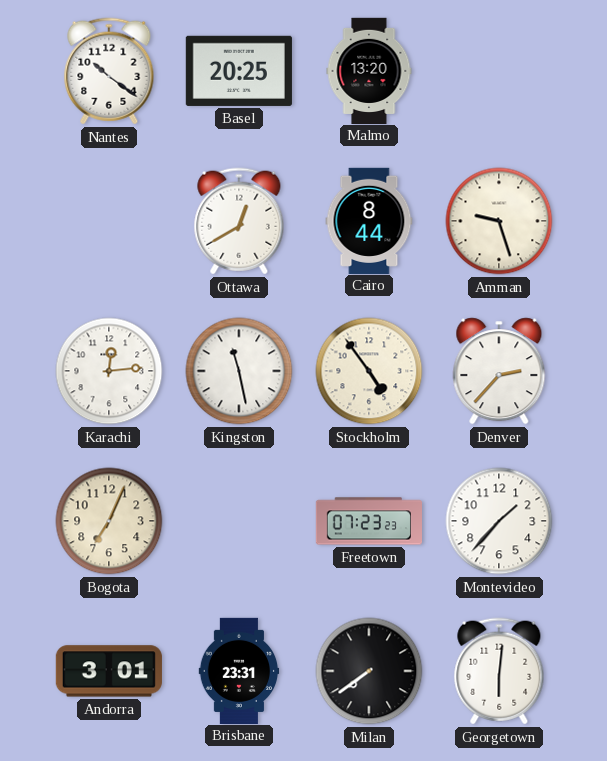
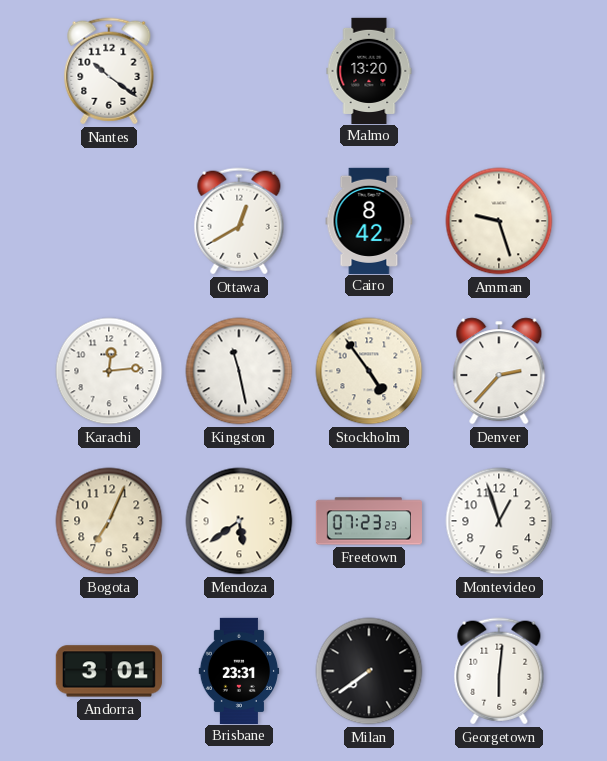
Basel: 20:25 -> none (239, 71)
Cairo: 8:44 -> 8:42 (369, 220)
Mendoza: none -> 5:39 (239, 521)
Montevideo: 1:37 -> 12:57 (499, 521)
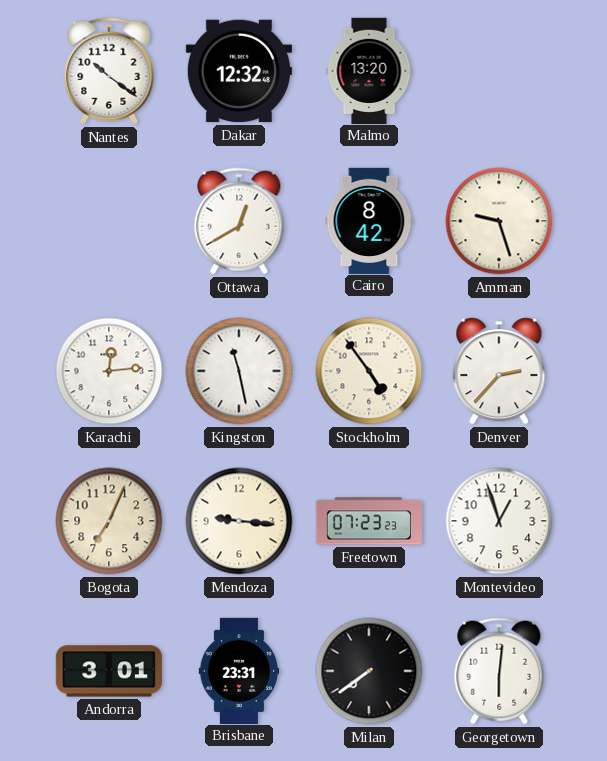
Dakar: none -> 12:32 (239, 71)
Mendoza: 5:39 -> 9:16 (239, 521)
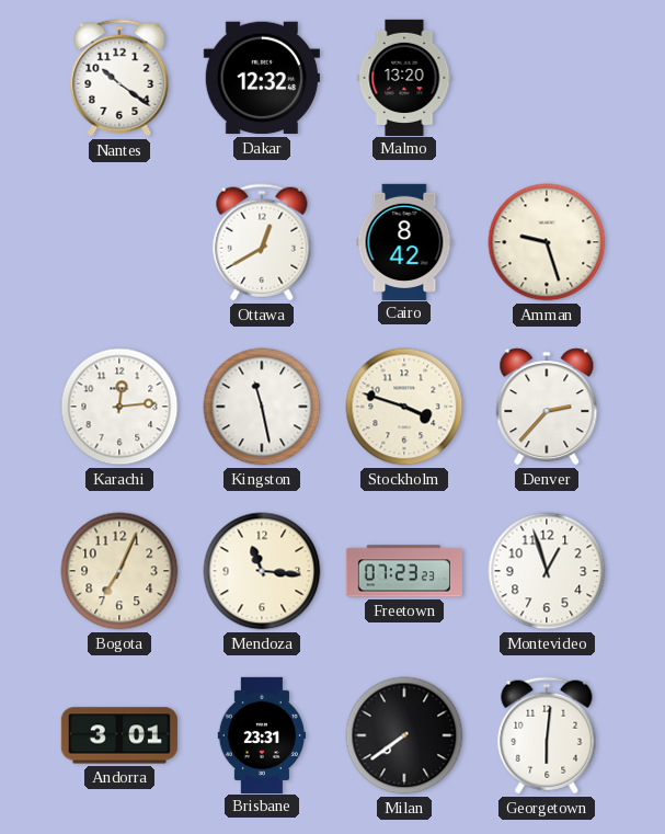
Stockholm: 4:54 -> 3:48 (404, 407)
Mendoza: 9:16 -> 11:16 (262, 571)
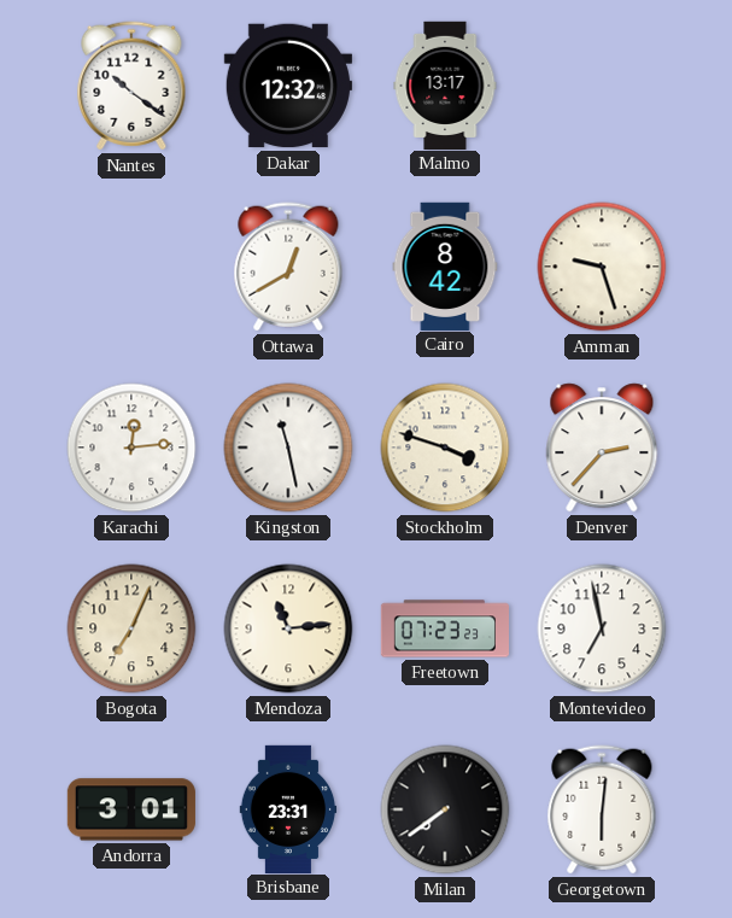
Malmo: 13:20 -> 13:17 (445, 84)
Mendoza: 11:16 -> 11:14 (288, 628)
Montevideo: 12:57 -> 6:58 (602, 628)
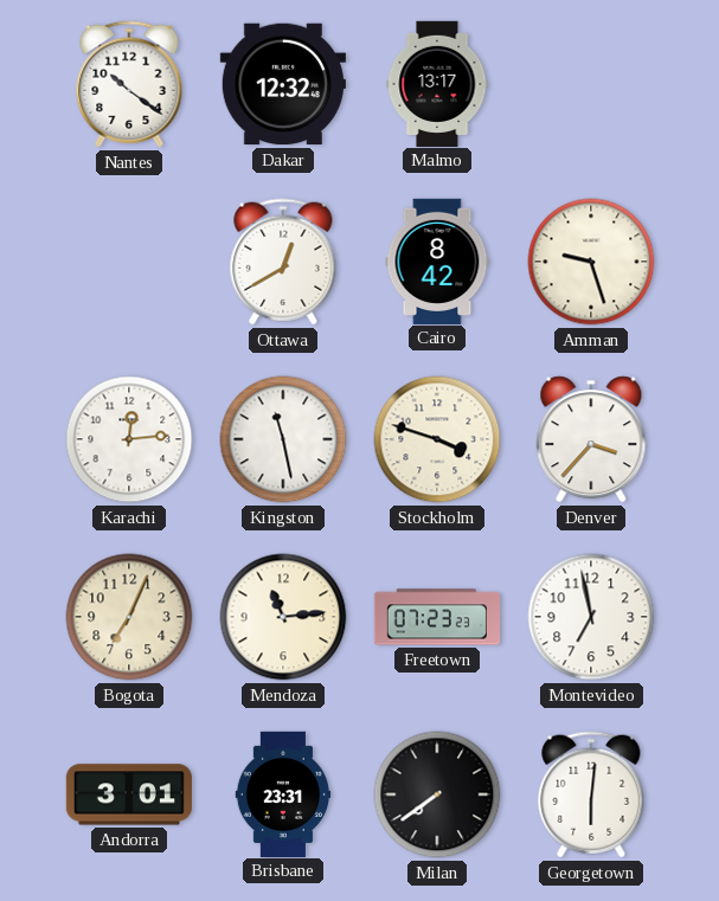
Denver: 2:37 -> 3:37 (591, 439)
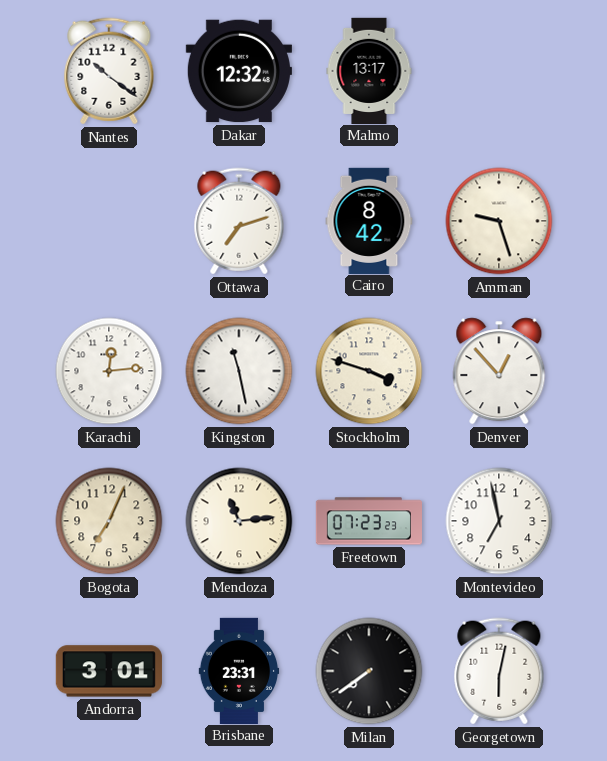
Ottawa: 12:40 -> 7:12 (239, 221)
Denver: 3:37 -> 12:53 (499, 371)
Georgetown: 6:01 -> 6:02 (499, 671)
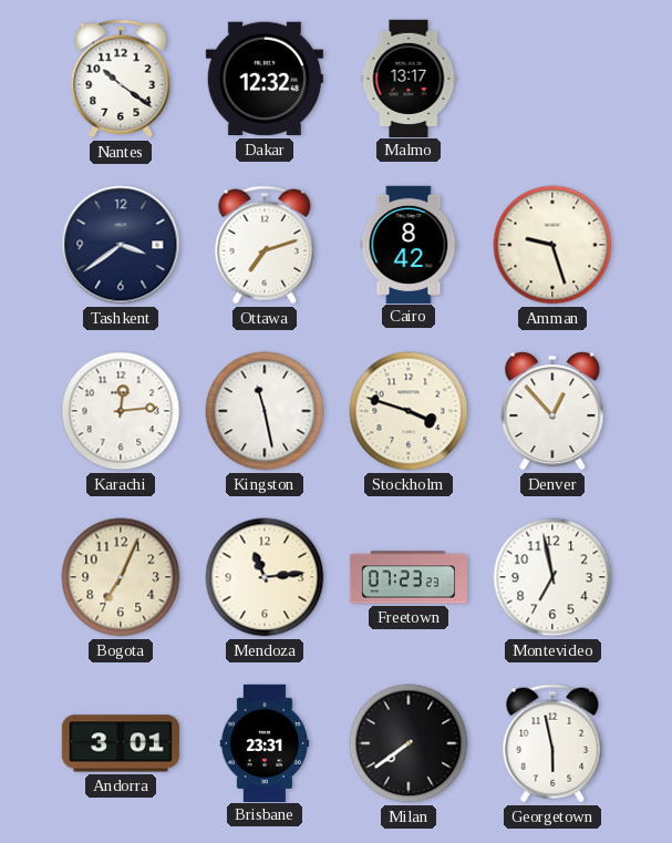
Tashkent: none -> 3:39 (121, 245)
Georgetown: 6:02 -> 5:58 (552, 743)
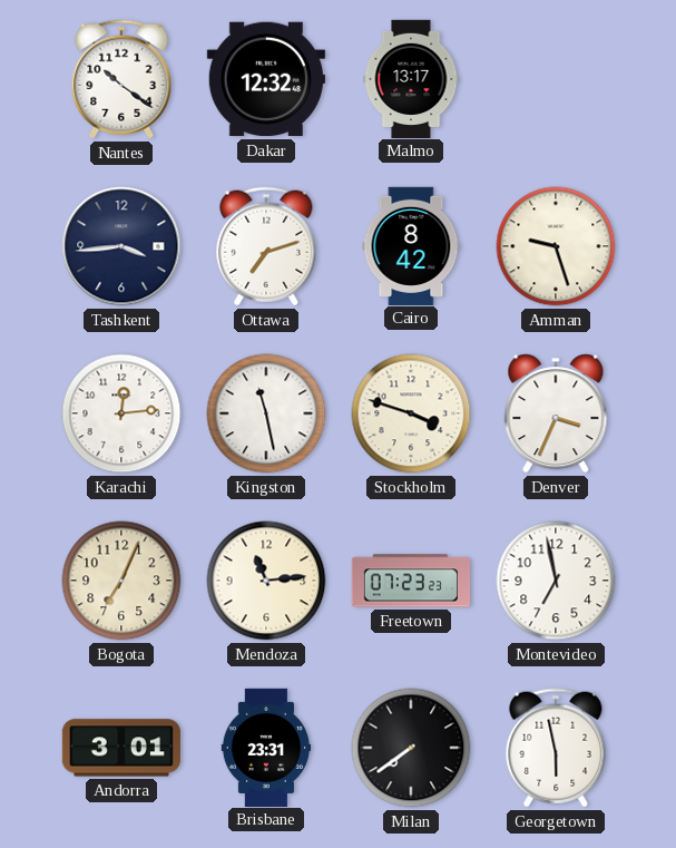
Tashkent: 3:39 -> 3:44 (121, 246)
Denver: 12:53 -> 3:34 (556, 413)
